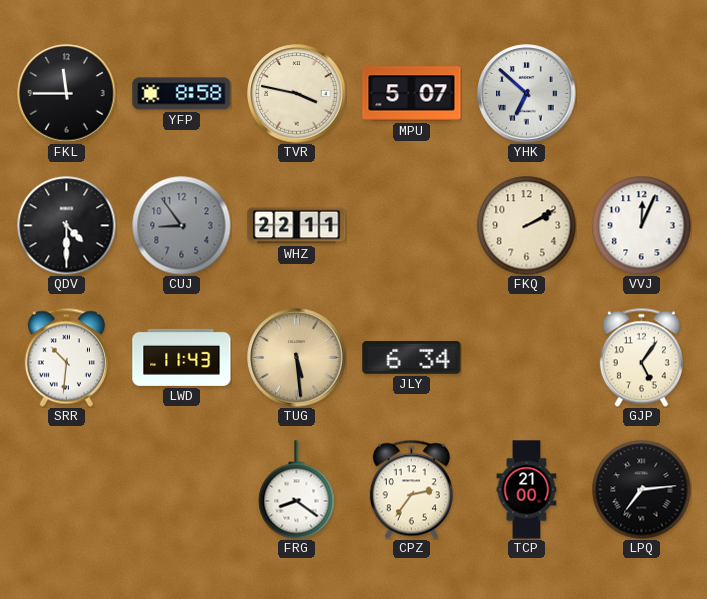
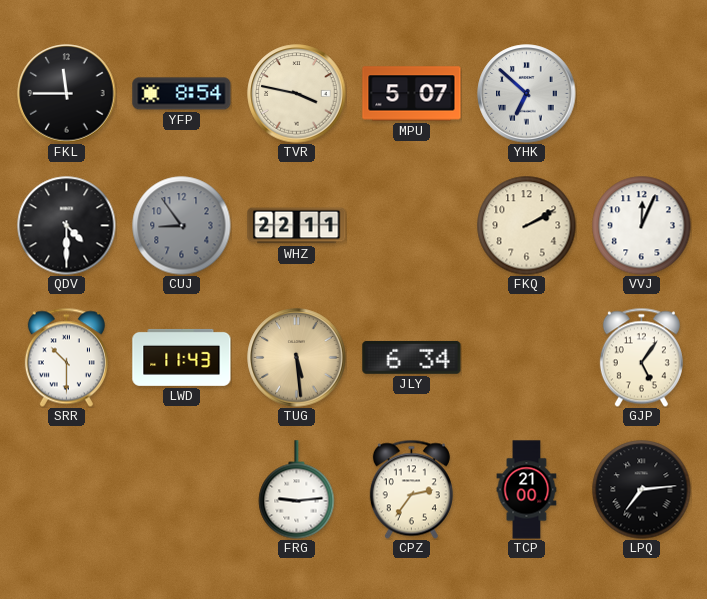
YFP: 8:58 -> 8:54 (182, 94)
SRR: 10:31 -> 10:30 (66, 357)
FRG: 8:21 -> 9:14 (297, 490)
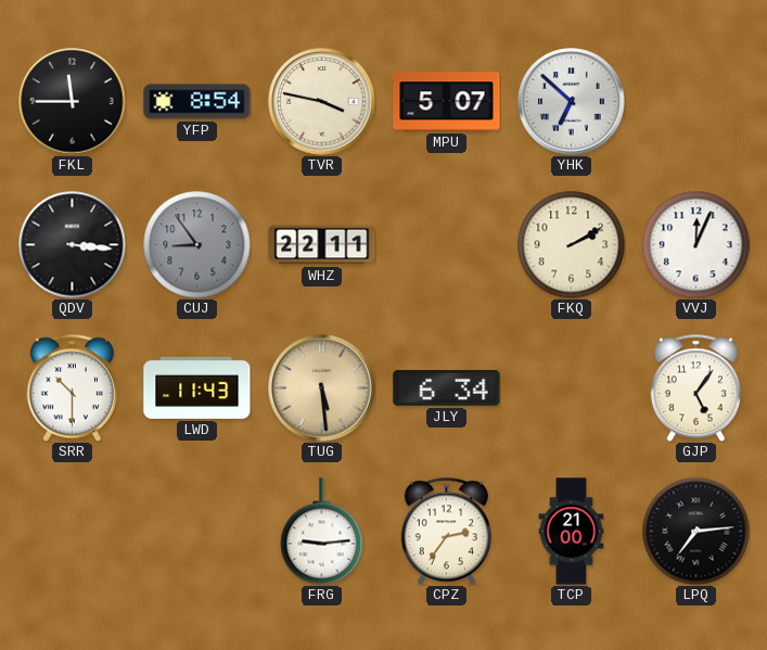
QDV: 4:30 -> 3:16 (73, 245)
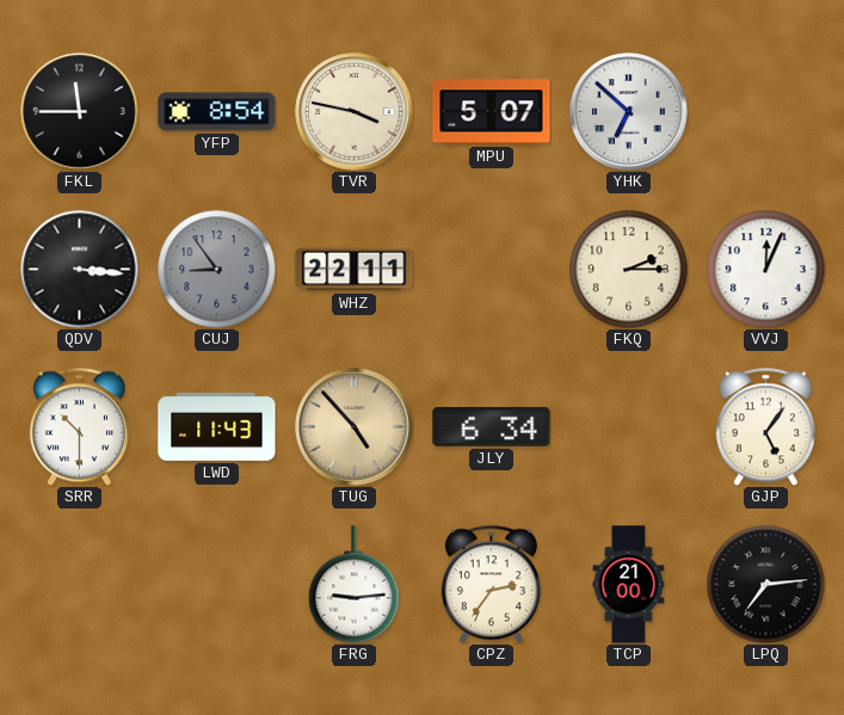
FKQ: 2:10 -> 2:15 (629, 270)
TUG: 5:29 -> 4:53 (355, 427)
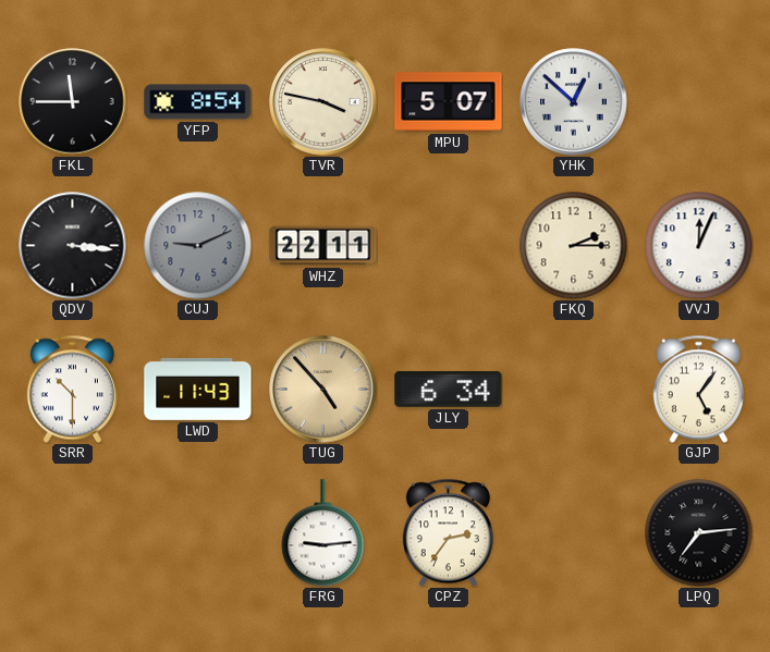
YHK: 6:52 -> 12:52 (574, 102)
CUJ: 8:54 -> 9:11 (198, 246)
TCP: 21:00 -> none (629, 585)
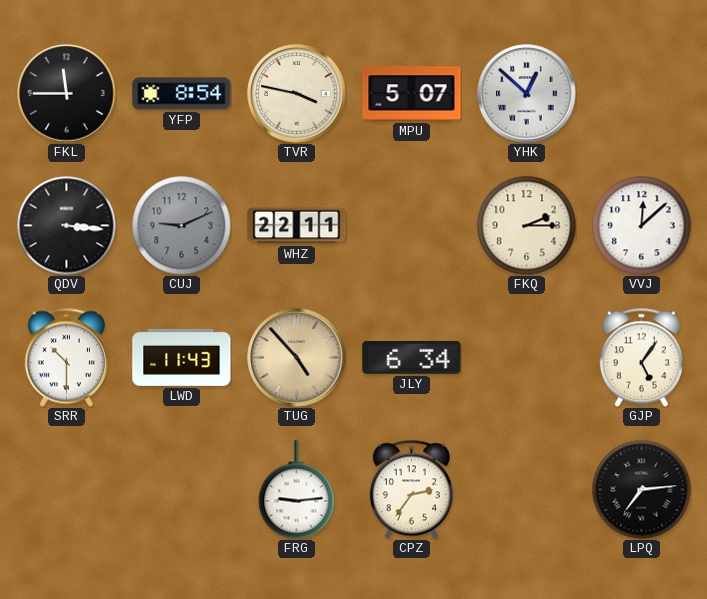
VVJ: 12:04 -> 12:08 (642, 226)
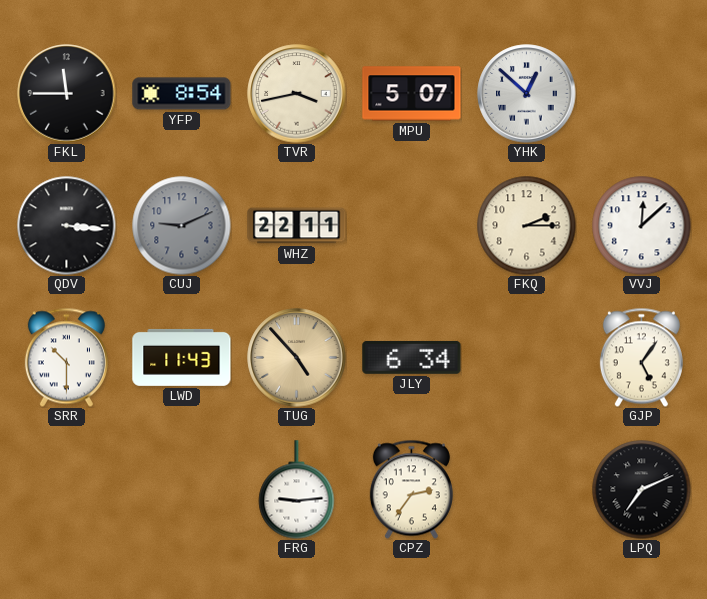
TVR: 3:47 -> 3:43 (297, 94)
LPQ: 7:14 -> 7:11 (642, 490)
